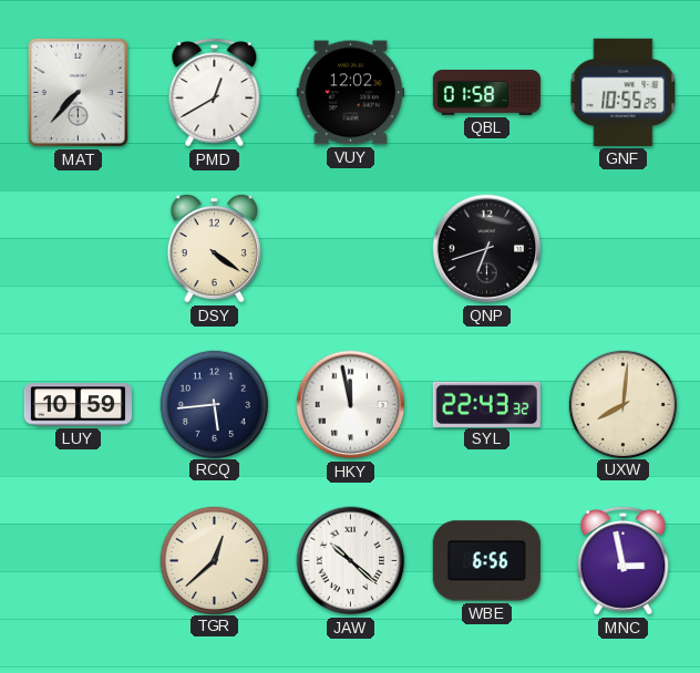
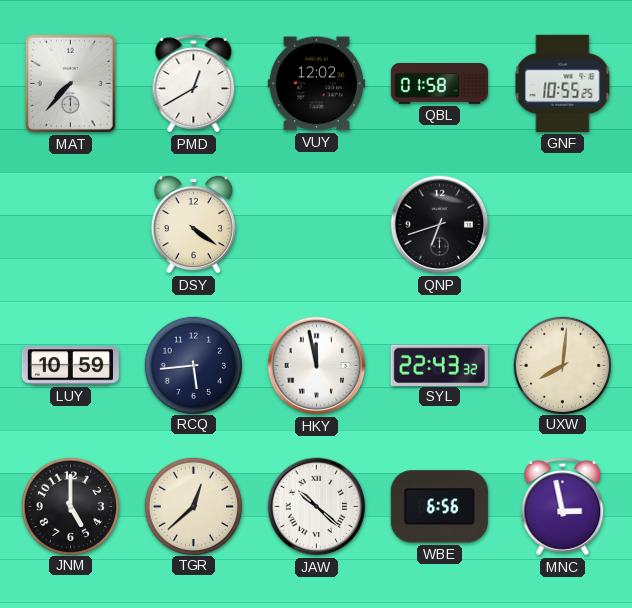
JNM: none -> 5:00 (70, 506)
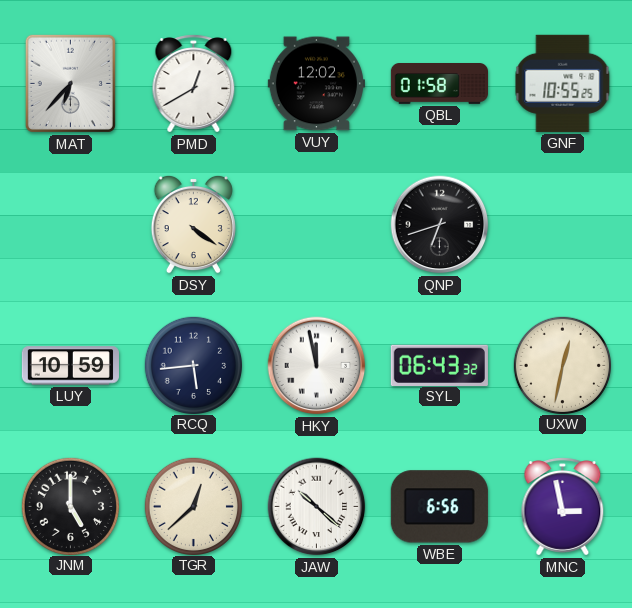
MAT: 7:37 -> 6:37 (70, 83)
SYL: 22:43 -> 06:43 (439, 365)
UXW: 8:01 -> 12:32 (562, 365)
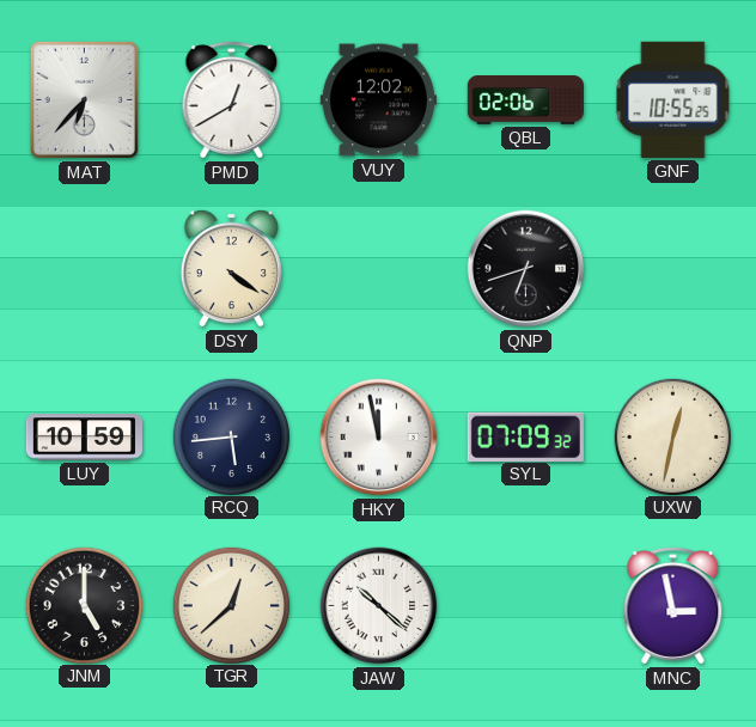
QBL: 01:58 -> 02:06 (525, 100)
SYL: 06:43 -> 07:09 (525, 436)
WBE: 6:56 -> none (439, 507)
